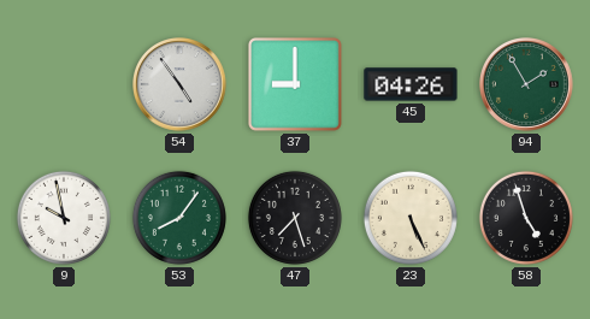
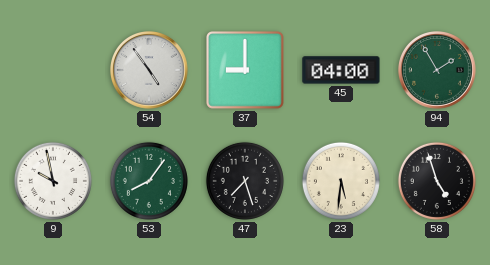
45: 04:26 -> 04:00 (341, 70)
23: 5:26 -> 5:31 (341, 181)
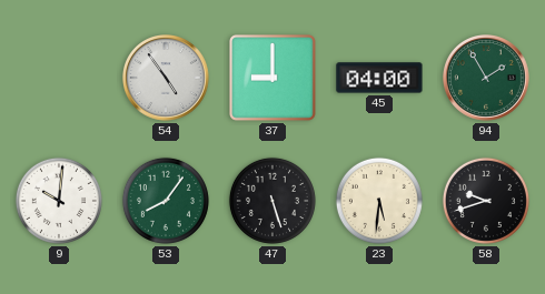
9: 9:58 -> 10:01 (59, 201)
47: 7:27 -> 5:27 (272, 201)
58: 4:57 -> 9:42 (486, 201)
